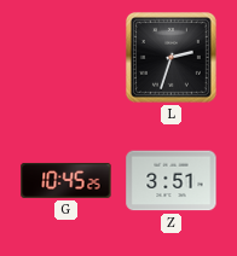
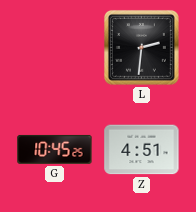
L: 2:33 -> 2:31 (141, 47)
Z: 3:51 -> 4:51 (142, 150)
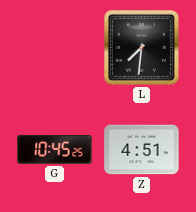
L: 2:31 -> 7:31 (141, 47)
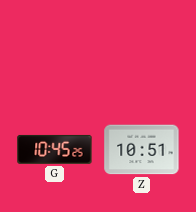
L: 7:31 -> none (141, 47)
Z: 4:51 -> 10:51 (142, 150)
